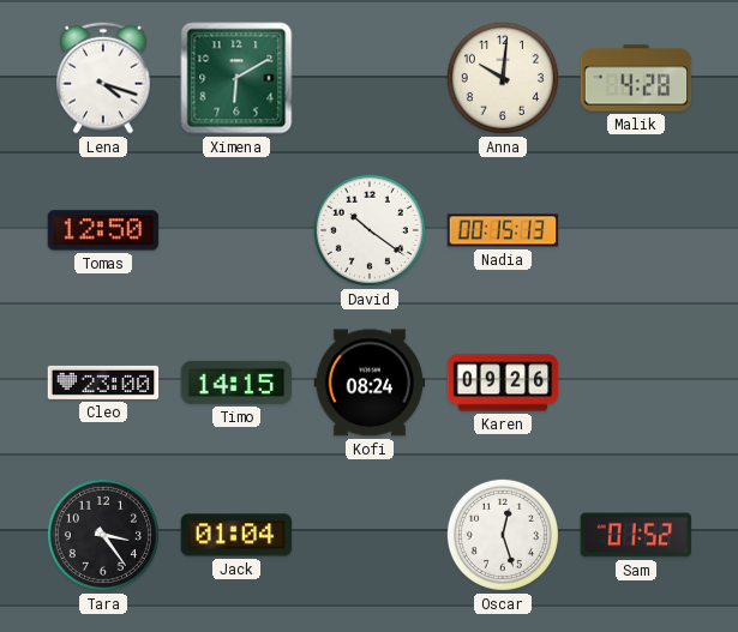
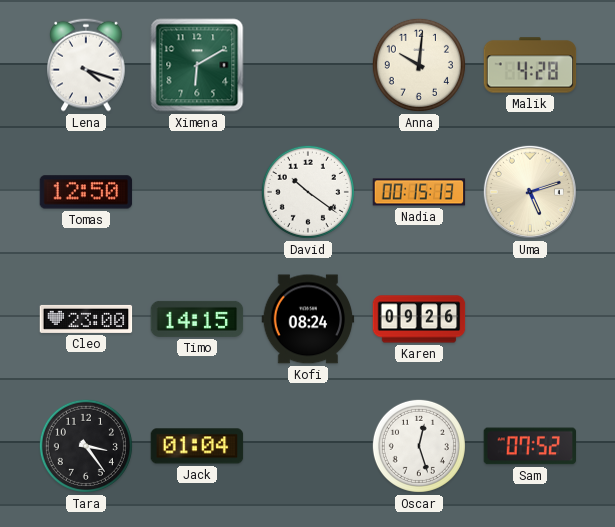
Uma: none -> 5:12 (530, 192)
Sam: 01:52 -> 07:52 (530, 446)
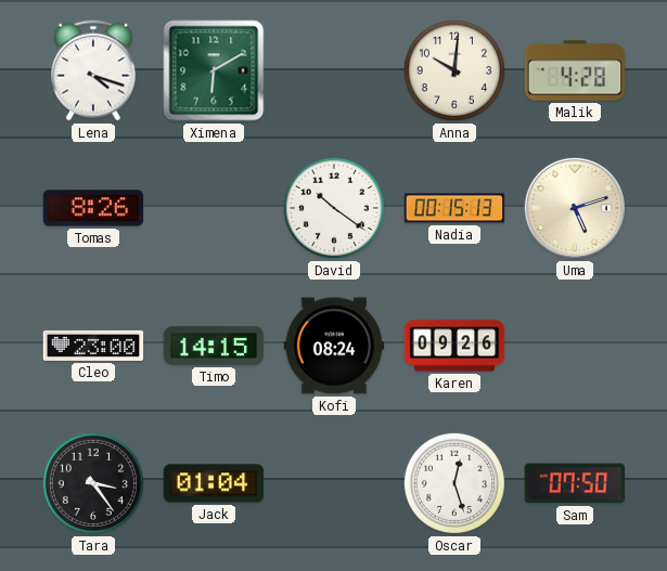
Tomas: 12:50 -> 8:26 (93, 208)
Sam: 07:52 -> 07:50 (575, 483)
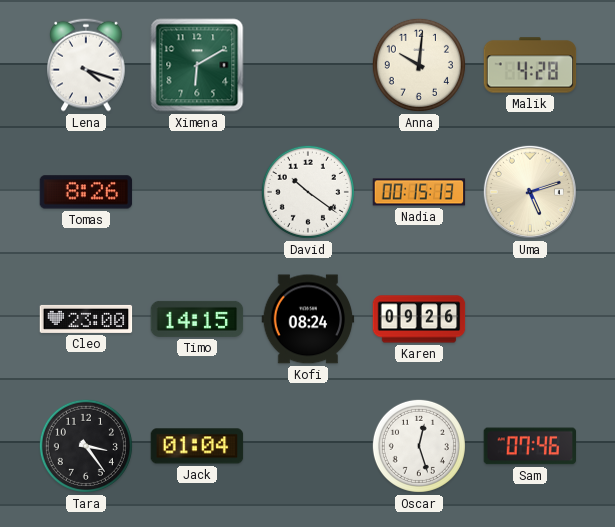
Sam: 07:50 -> 07:46 (530, 446)
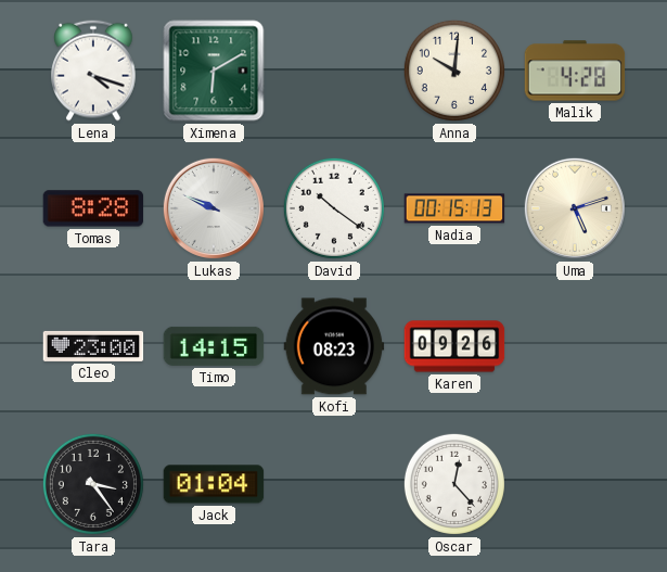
Tomas: 8:26 -> 8:28 (93, 208)
Lukas: none -> 9:49 (214, 208)
Kofi: 08:24 -> 08:23 (334, 346)
Oscar: 12:27 -> 12:23 (454, 484)
Sam: 07:46 -> none (530, 446)
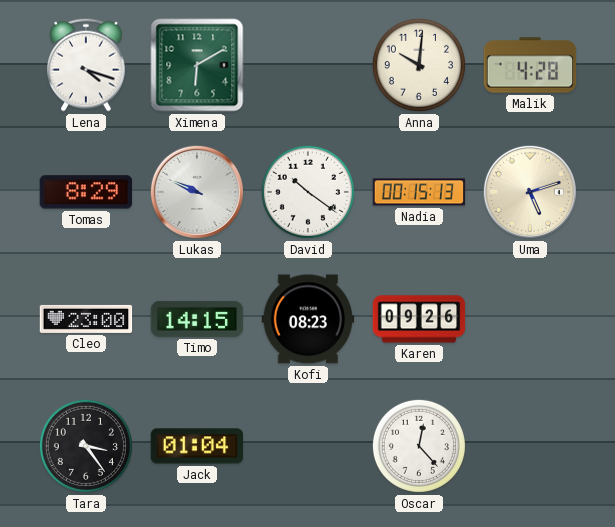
Tomas: 8:28 -> 8:29 (86, 192)
